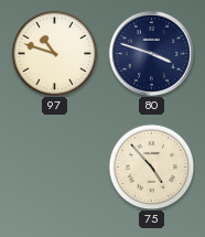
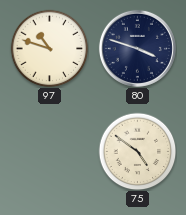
75: 4:53 -> 4:51 (137, 151)
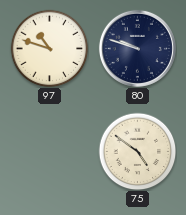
80: 3:48 -> 9:48 (137, 48)
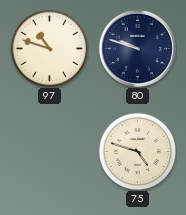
75: 4:51 -> 4:48 (137, 151)
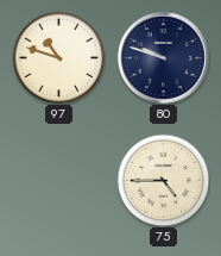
75: 4:48 -> 4:45 (163, 180)
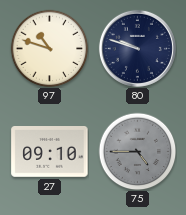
27: none -> 09:10 (50, 152)
75 dial: cream -> grey (137, 151)
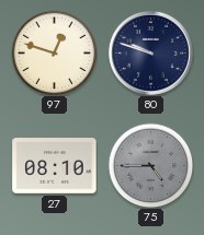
97: 10:48 -> 12:48 (54, 52)
27: 09:10 -> 08:10 (55, 166)
